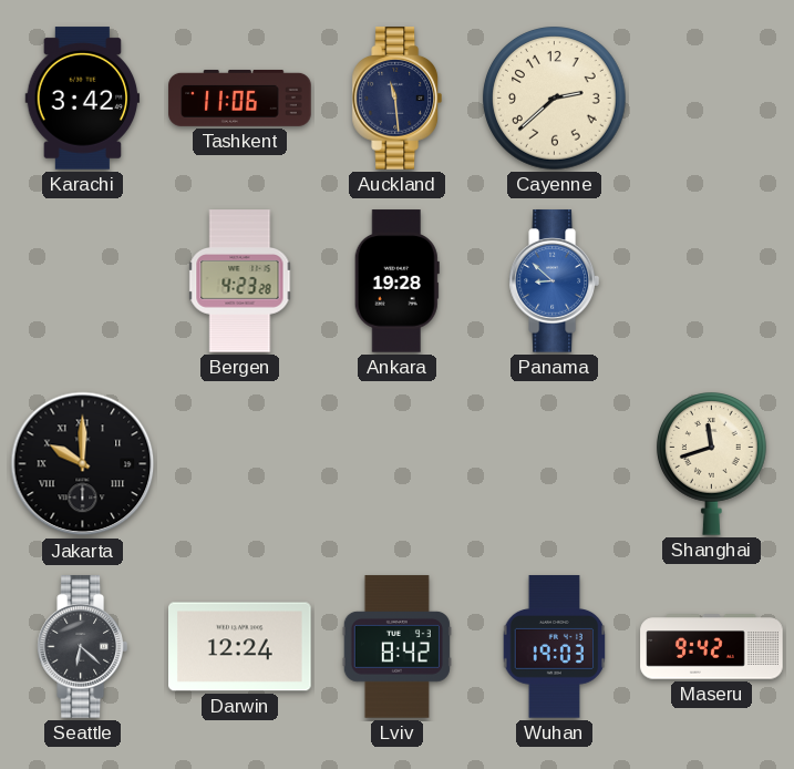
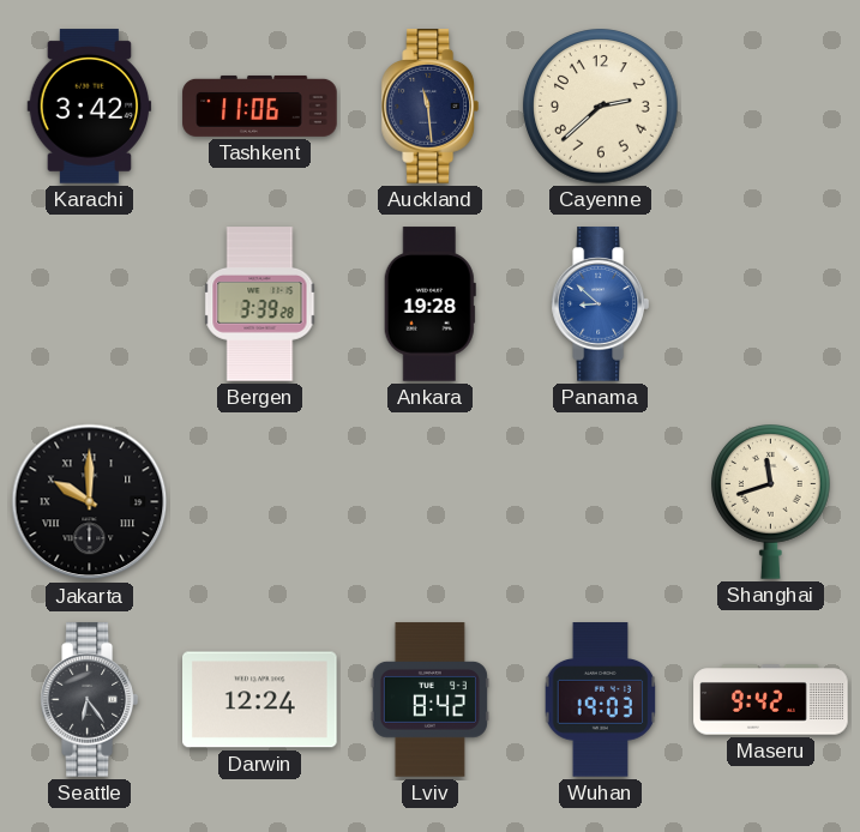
Bergen: 4:23 -> 3:39 (260, 305)
Seattle: 6:22 -> 6:24 (89, 700)
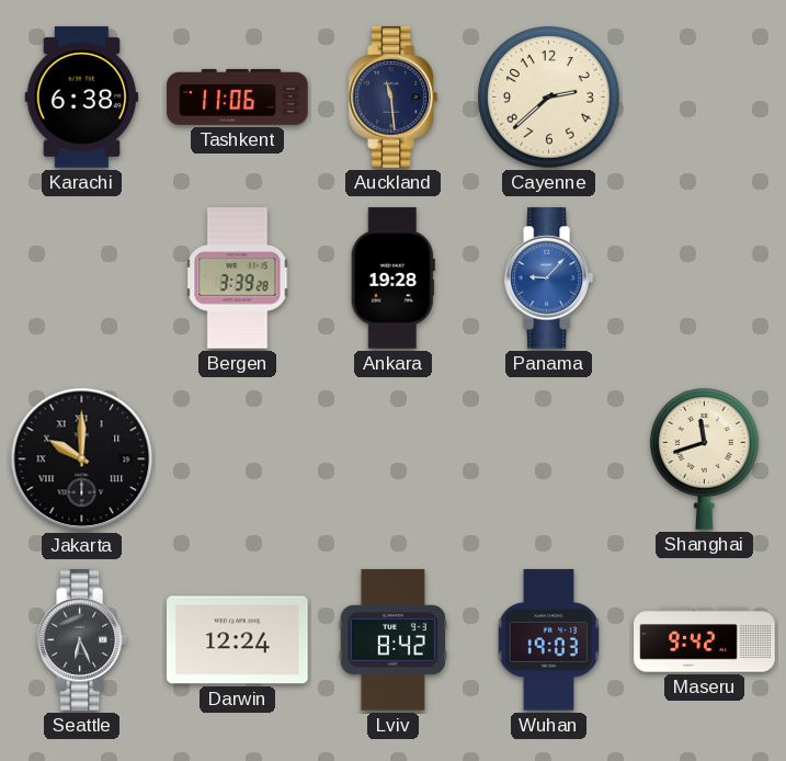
Karachi: 3:42 -> 6:38 (82, 98)
Panama: 8:52 -> 9:07 (548, 279)
Seattle: 6:24 -> 6:26 (81, 640)
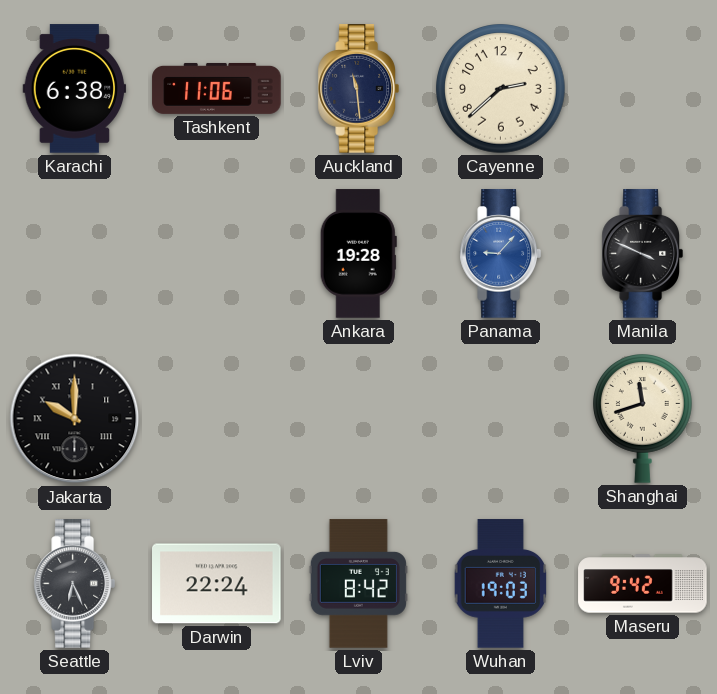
Bergen: 3:39 -> none (238, 279)
Manila: none -> 3:49 (642, 254)
Darwin: 12:24 -> 22:24 (217, 584)
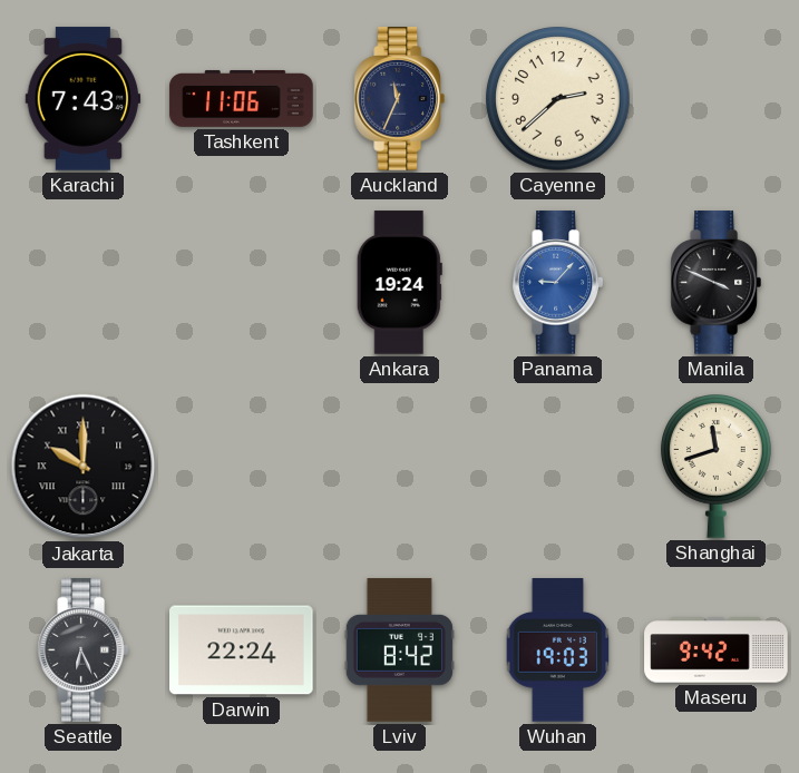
Karachi: 6:38 -> 7:43 (84, 99)
Auckland: 11:29 -> 11:34 (399, 99)
Ankara: 19:28 -> 19:24 (399, 283)
